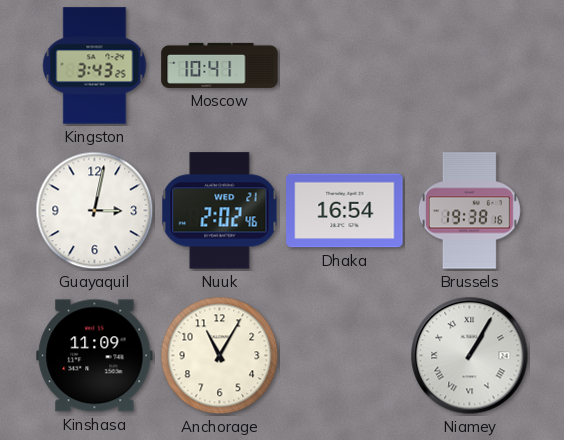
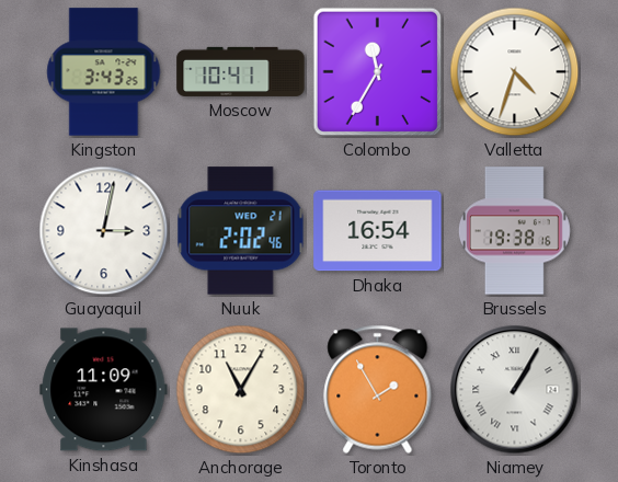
Colombo: none -> 11:35 (378, 72)
Valletta: none -> 4:33 (515, 72)
Toronto: none -> 1:55 (378, 389)
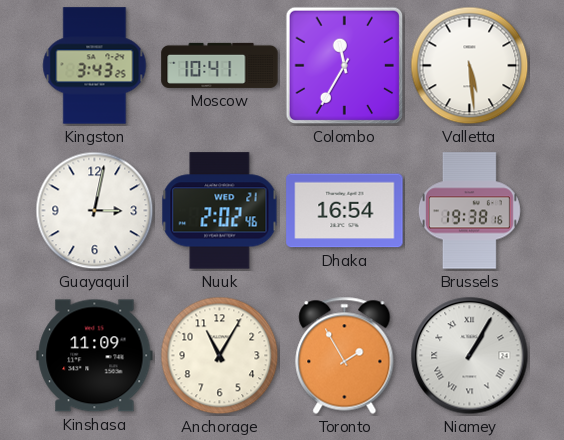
Valletta: 4:33 -> 5:29 (470, 66)
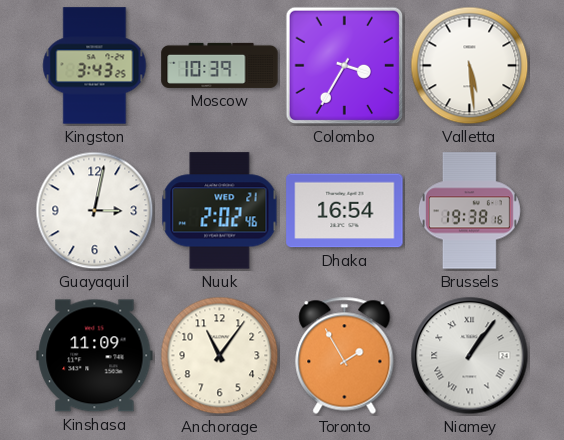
Moscow: 10:41 -> 10:39 (220, 65)
Colombo: 11:35 -> 3:35 (345, 66)
Anchorage: 11:05 -> 11:06 (220, 356)
Niamey: 1:05 -> 1:06 (470, 356)
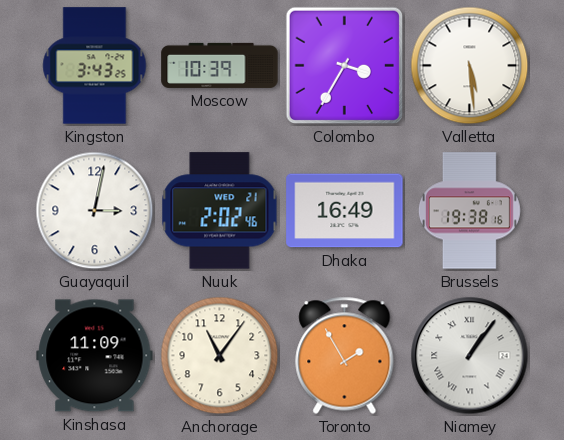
Dhaka: 16:54 -> 16:49 (345, 211)
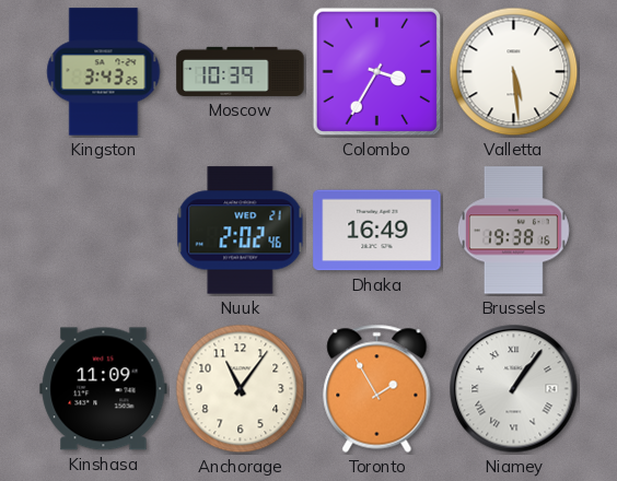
Guayaquil: 3:02 -> none (95, 211)
